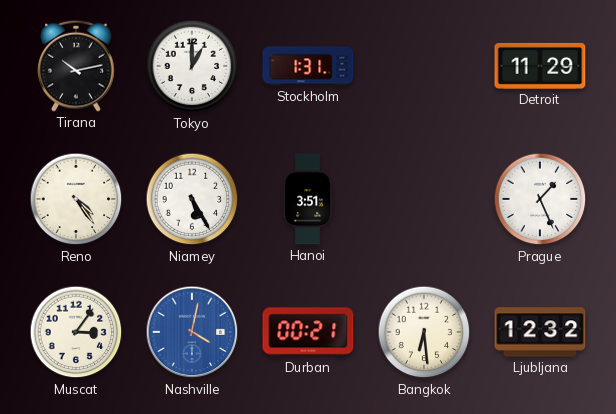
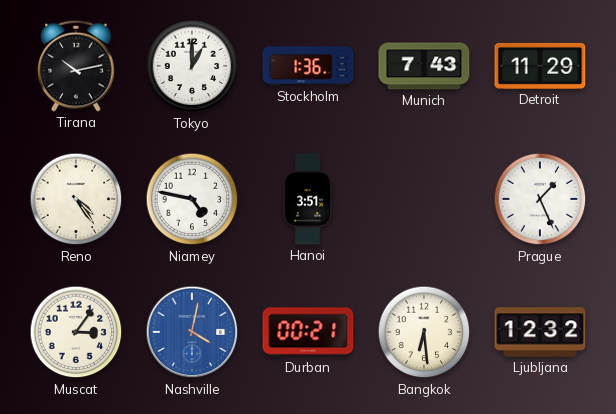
Stockholm: 1:31 -> 1:36 (308, 66)
Munich: none -> 7:43 (424, 66)
Niamey: 5:25 -> 4:47 (192, 199)
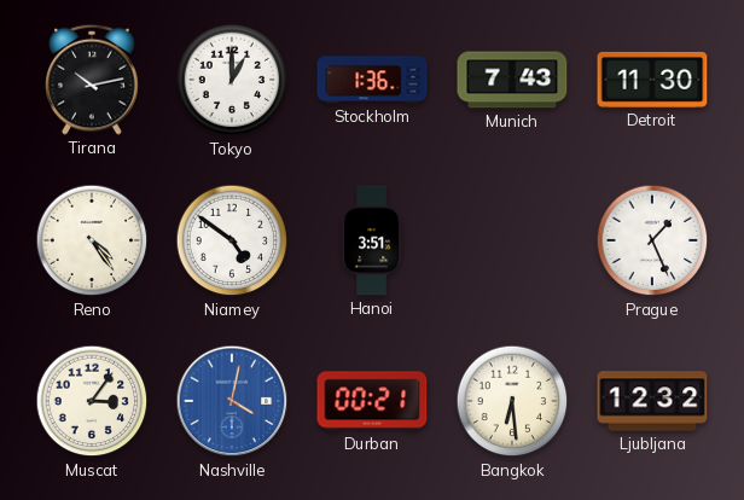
Detroit: 11:29 -> 11:30 (652, 80)
Niamey: 4:47 -> 4:51 (232, 240)
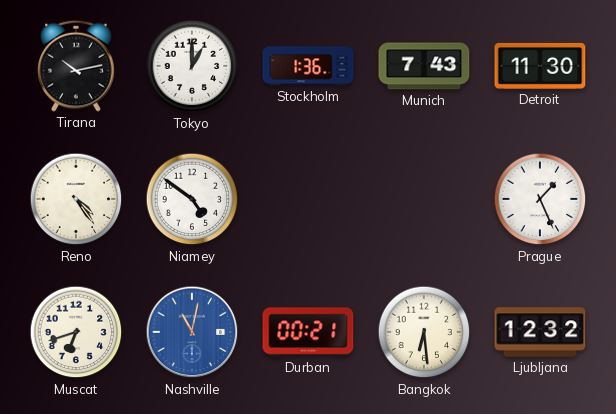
Hanoi: 3:51 -> none (372, 240)
Muscat: 3:06 -> 6:42 (76, 332)
Nashville: 4:02 -> 11:02 (192, 332)
